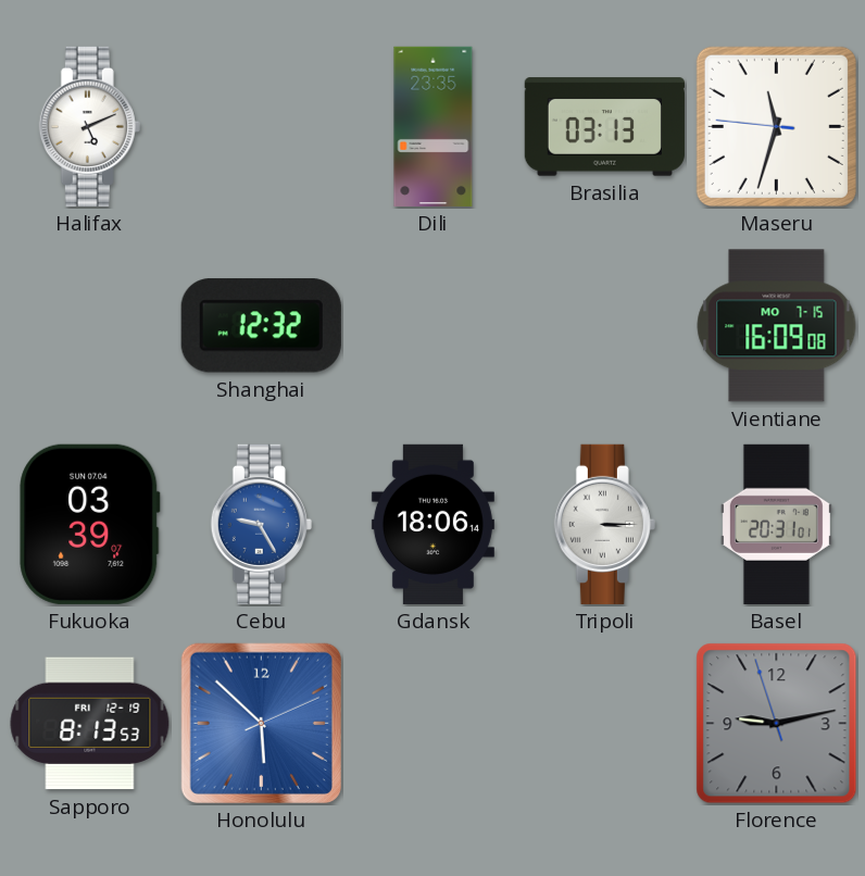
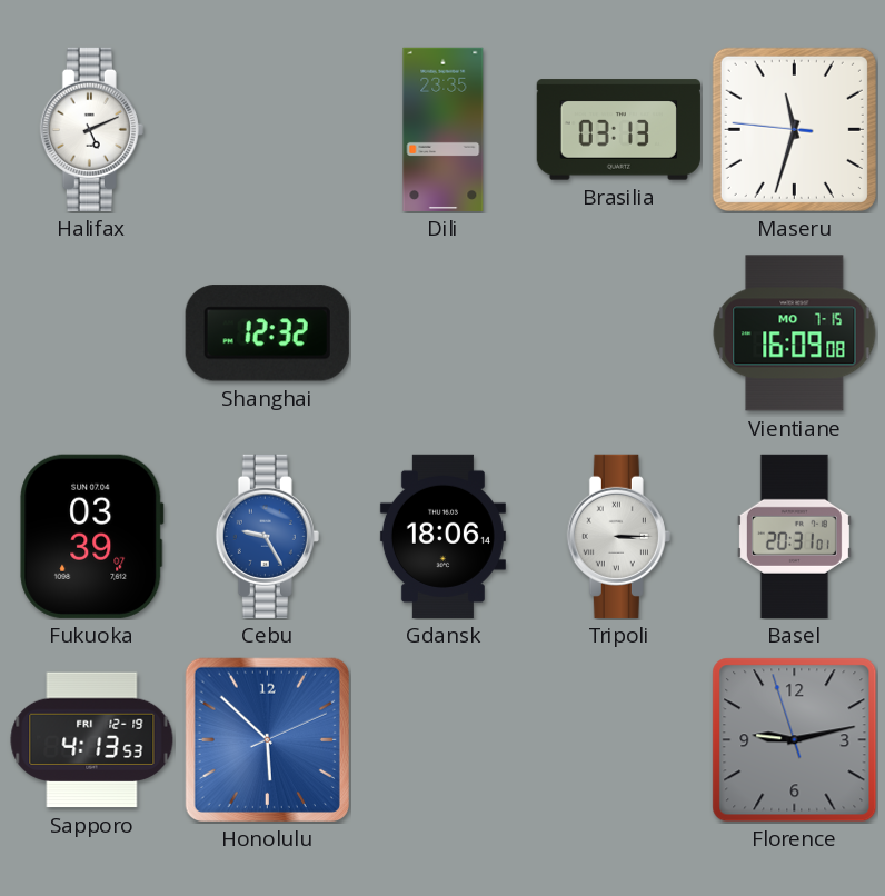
Sapporo: 8:13 -> 4:13 (92, 740)
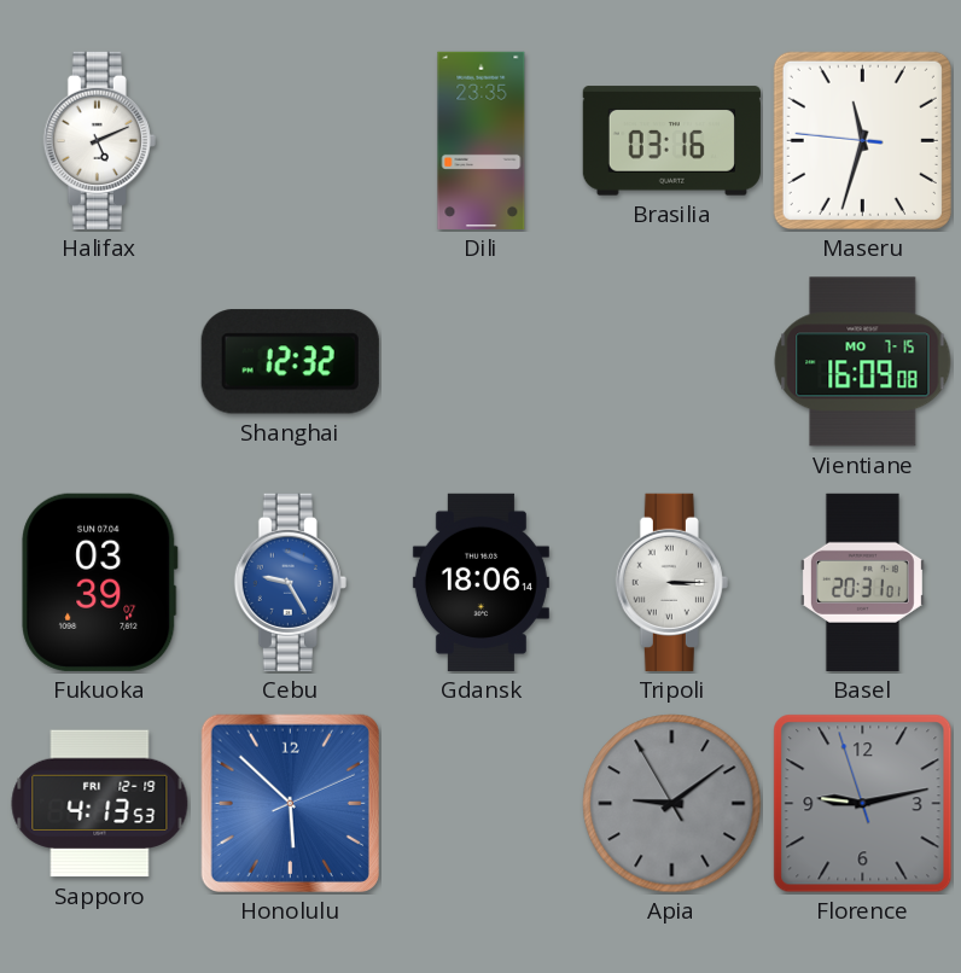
Brasilia: 03:13 -> 03:16 (671, 141)
Apia: none -> 9:08 (672, 804)
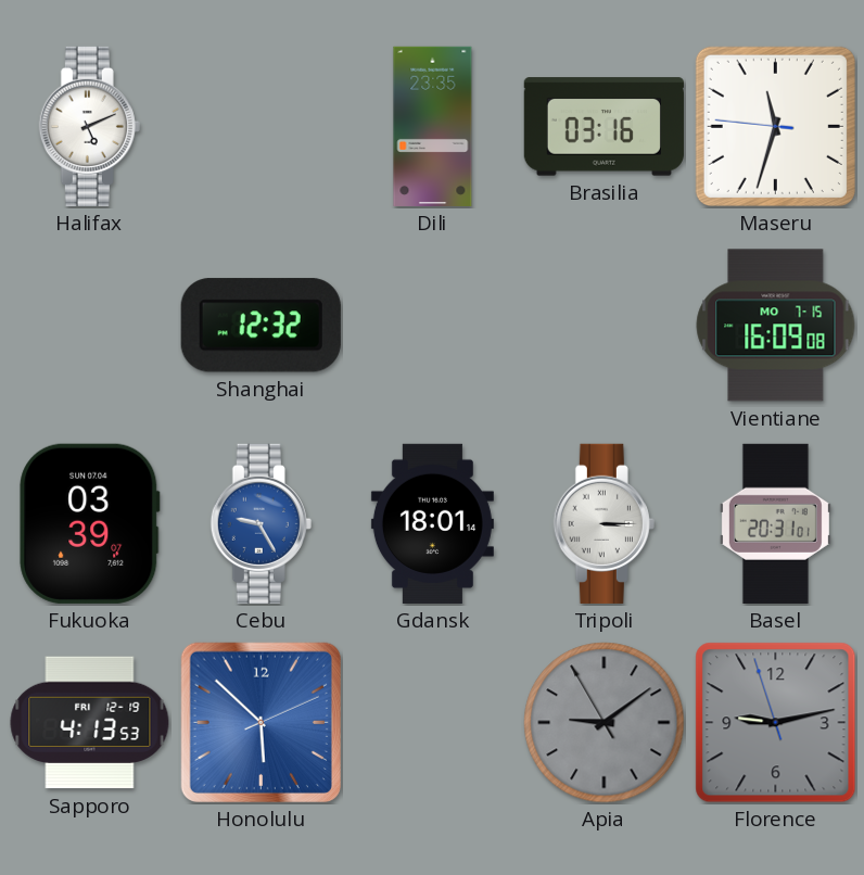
Gdansk: 18:06 -> 18:01 (432, 523)
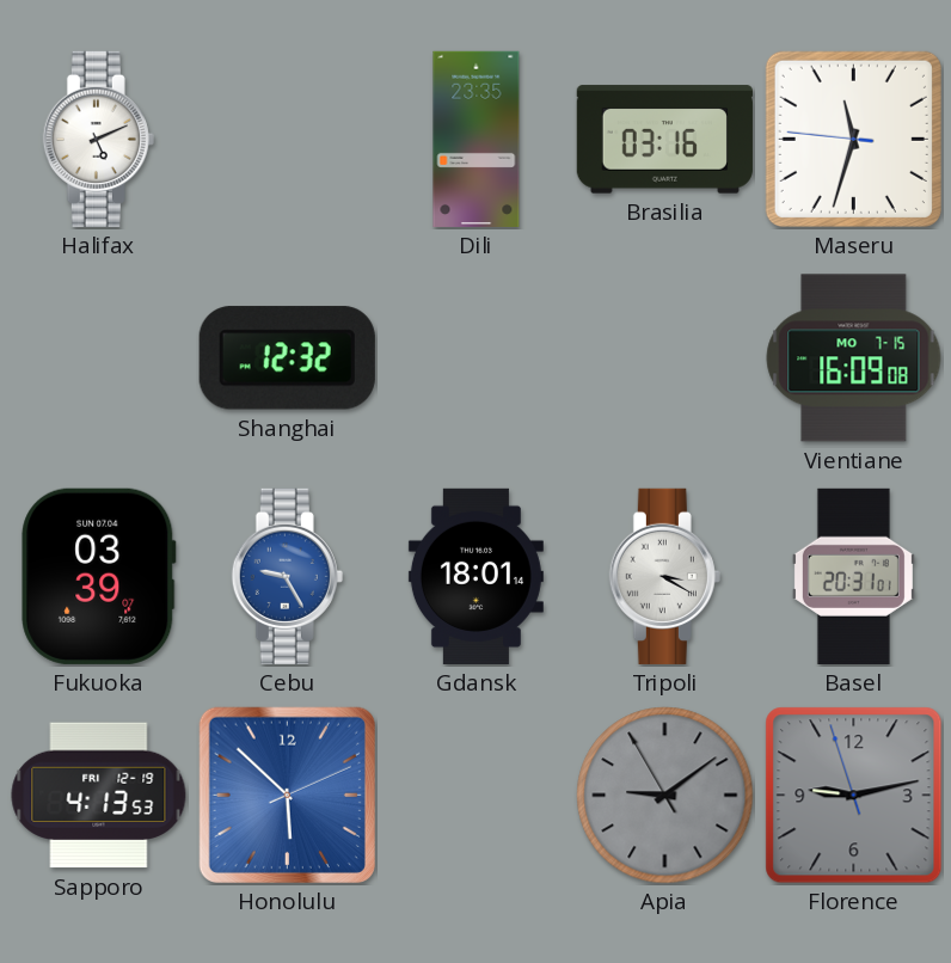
Tripoli: 3:15 -> 3:20 (664, 576)
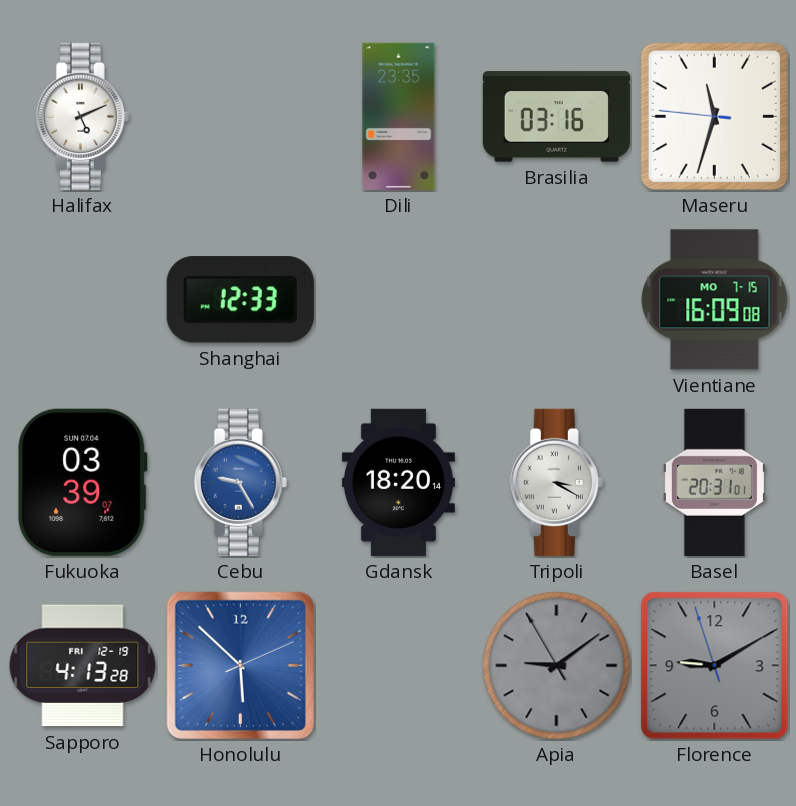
Shanghai: 12:32 -> 12:33 (240, 300)
Gdansk: 18:01 -> 18:20 (398, 482)
Sapporo: 4:13:53 -> 4:13:28 (83, 666)
Florence: 9:12 -> 9:09 (715, 666)
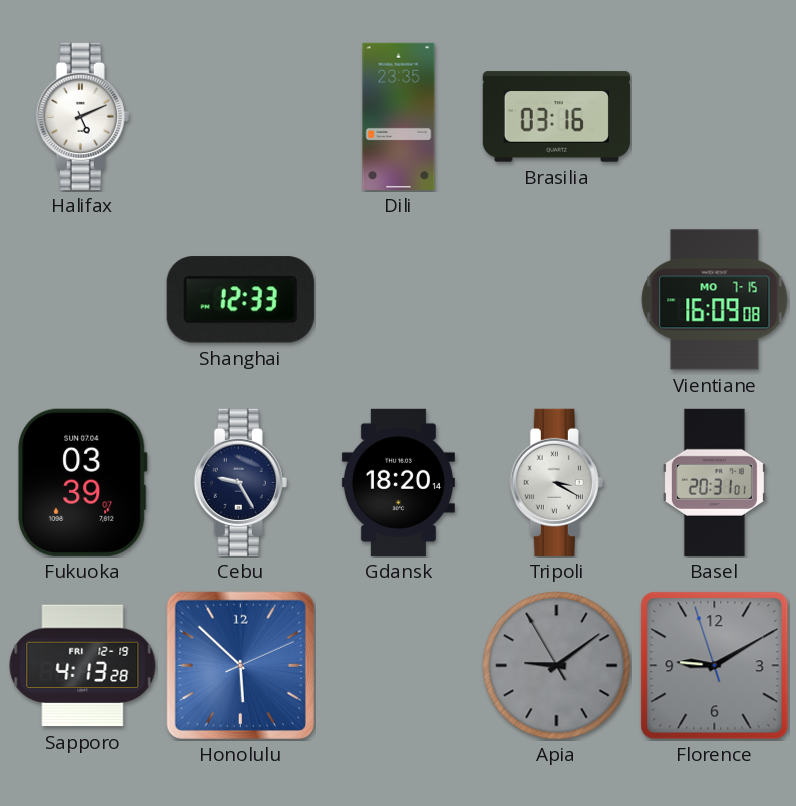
Maseru: 11:32 -> none (714, 116)
Cebu dial: blue -> navy (240, 482)
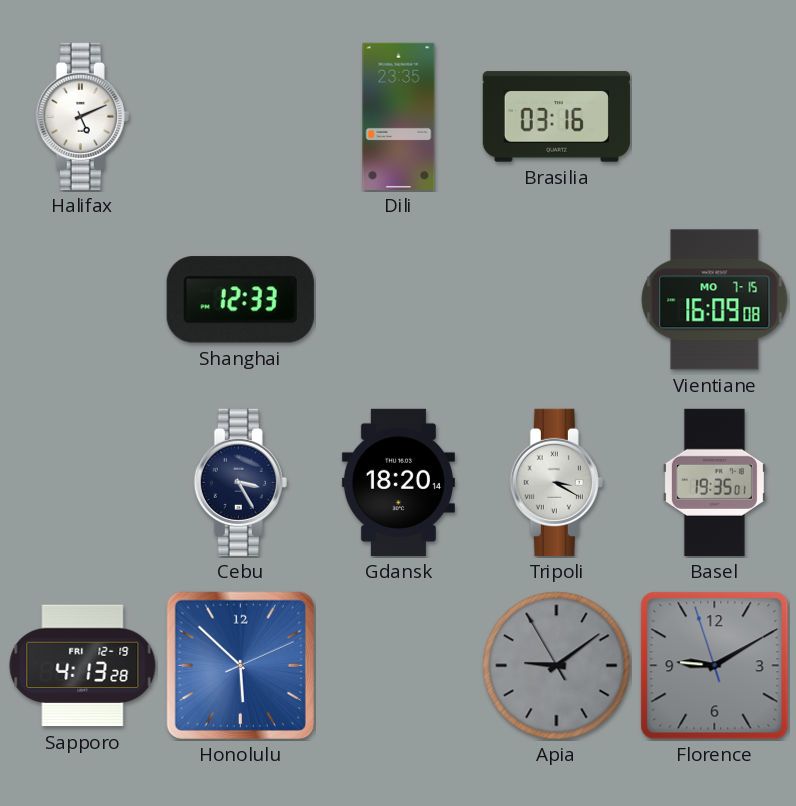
Fukuoka: 03:39 -> none (83, 482)
Cebu: 9:25 -> 3:25 (240, 482)
Basel: 20:31 -> 19:35 (714, 482)
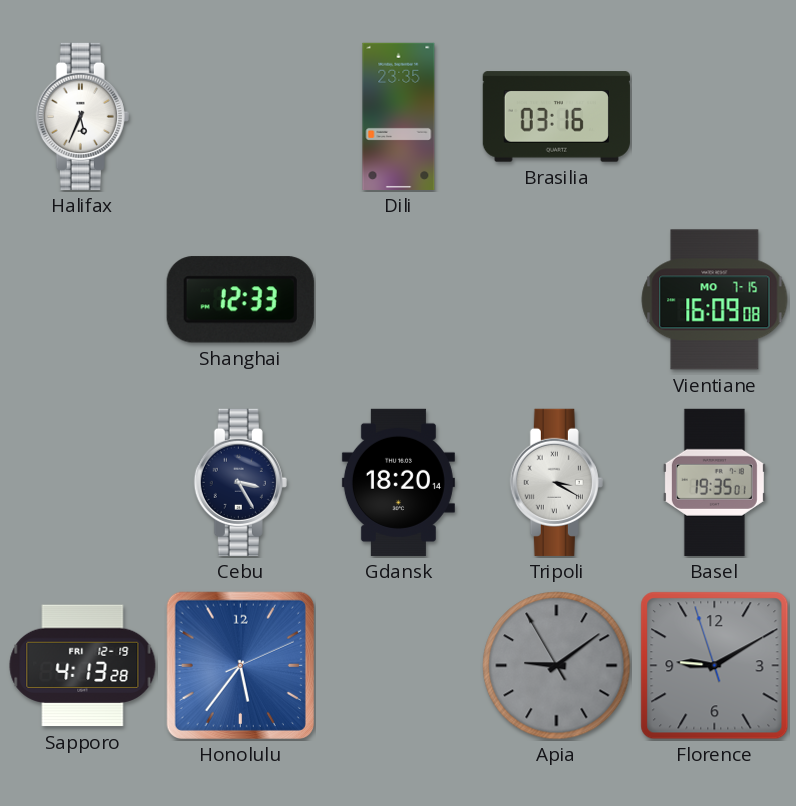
Halifax: 5:11 -> 5:34 (82, 116)
Honolulu: 5:52 -> 5:36 (240, 665)
